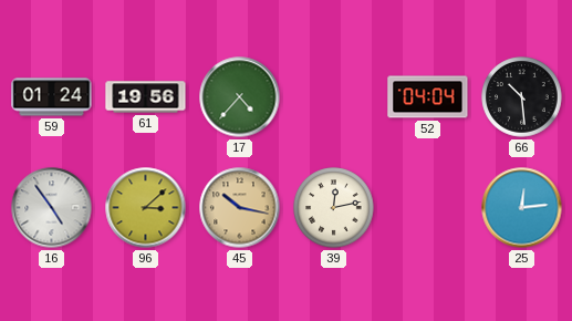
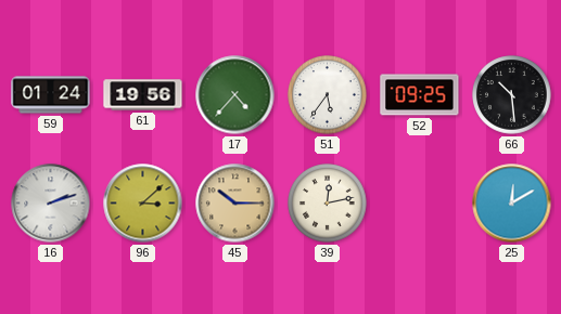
51: none -> 5:36 (328, 95)
52: 04:04 -> 09:25 (420, 95)
16: 4:54 -> 2:12 (51, 204)
45: 10:17 -> 10:15 (235, 204)
25: 12:14 -> 12:10 (512, 204)
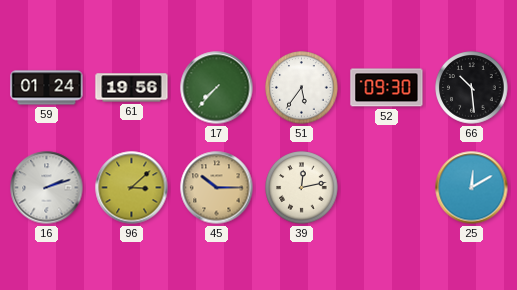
17: 4:37 -> 7:37 (217, 88)
52: 09:25 -> 09:30 (387, 88)
